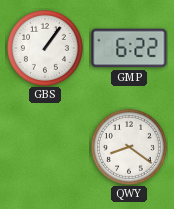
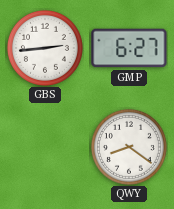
GBS: 1:06 -> 2:44 (45, 48)
GMP: 6:22 -> 6:27 (129, 48)
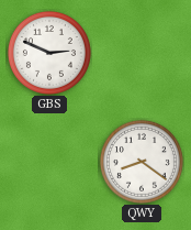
GBS: 2:44 -> 2:49 (49, 53)
GMP: 6:27 -> none (129, 48)
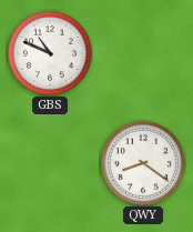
GBS: 2:49 -> 10:49 (50, 53)
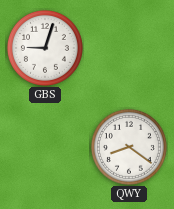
GBS: 10:49 -> 9:03 (45, 48)
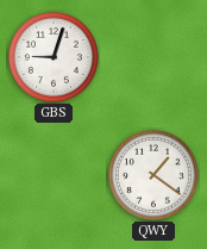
QWY: 8:21 -> 1:21 (153, 175)
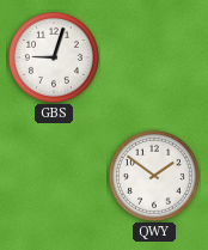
QWY: 1:21 -> 1:51 (154, 176)
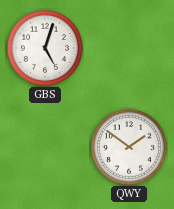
GBS: 9:03 -> 5:03 (45, 48)
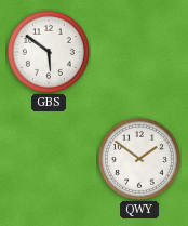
GBS: 5:03 -> 5:51 (49, 52)
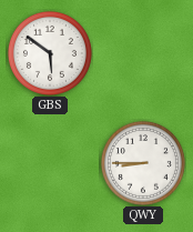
QWY: 1:51 -> 8:45 (143, 163)
